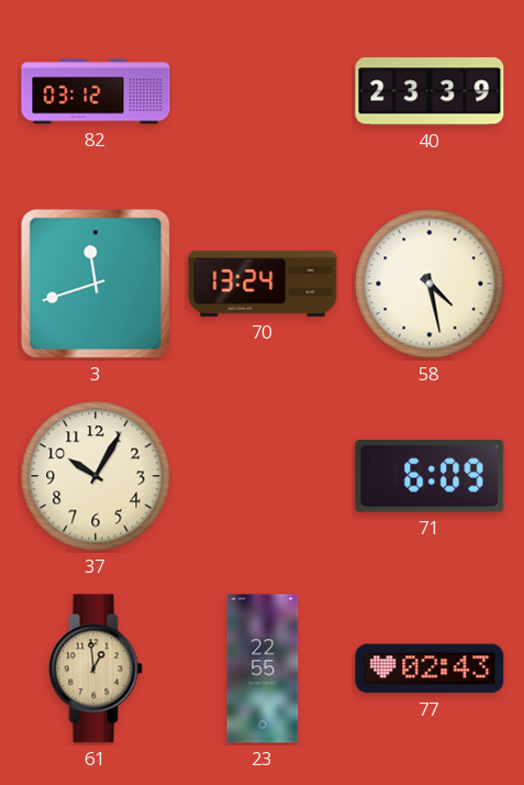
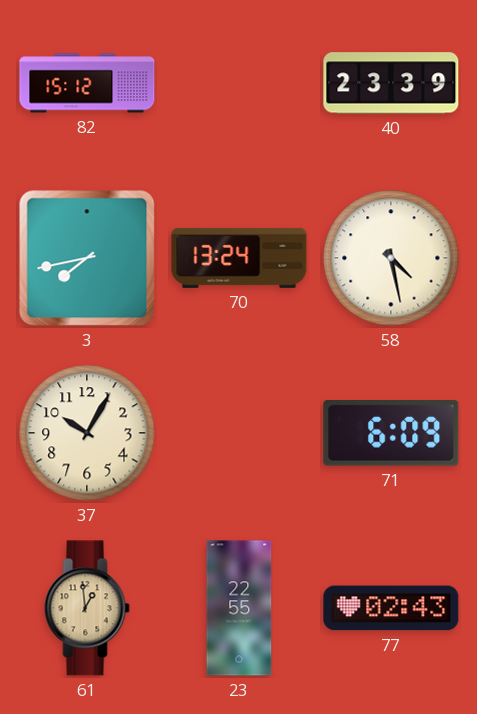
82: 03:12 -> 15:12 (87, 83)
3: 11:42 -> 7:43 (87, 258)
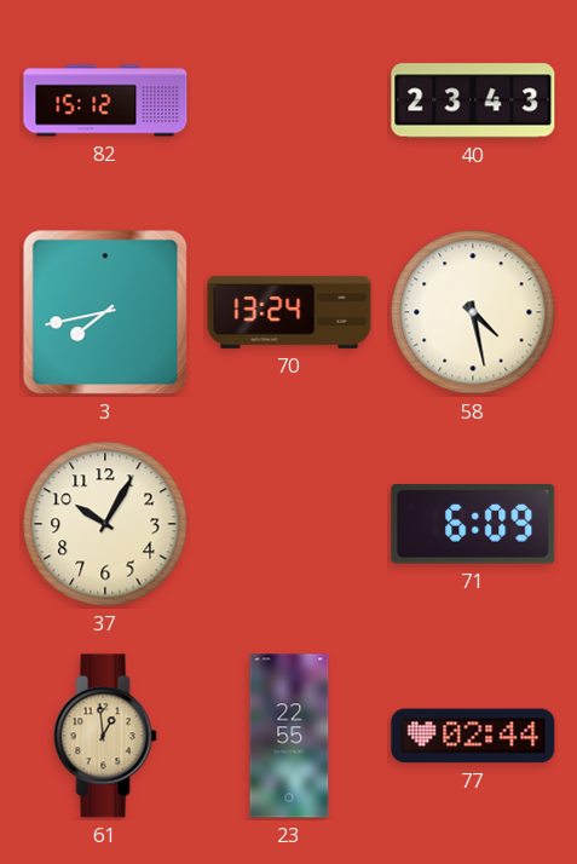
40: 23:39 -> 23:43 (473, 100)
77: 02:43 -> 02:44 (473, 736)
